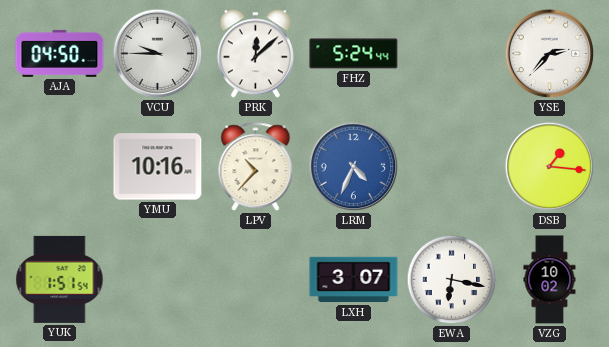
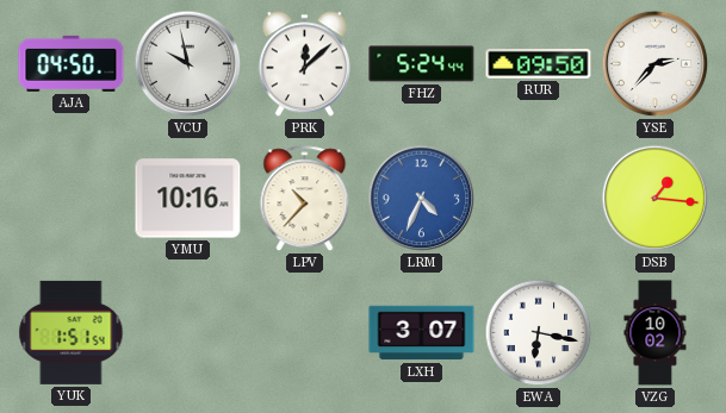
VCU: 9:45 -> 9:58 (188, 64)
RUR: none -> 09:50 (539, 64)
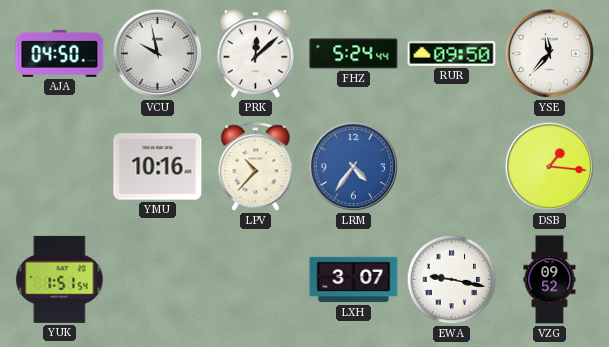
YSE: 2:37 -> 11:37 (550, 54)
LRM: 4:34 -> 4:36 (354, 167)
EWA: 6:17 -> 9:17 (452, 280)
VZG: 10:02 -> 09:52 (550, 280)
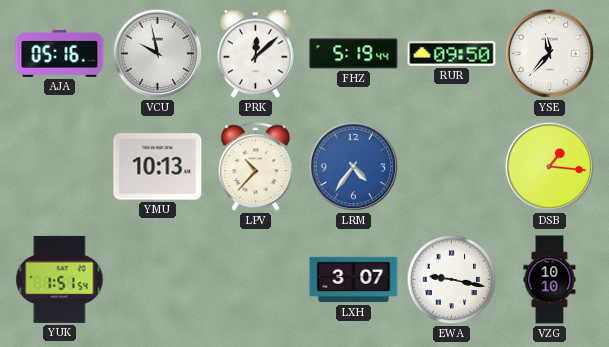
AJA: 04:50 -> 05:16 (60, 53)
FHZ: 5:24 -> 5:19 (354, 54)
YMU: 10:16 -> 10:13 (158, 167)
VZG: 09:52 -> 10:10 (550, 280)
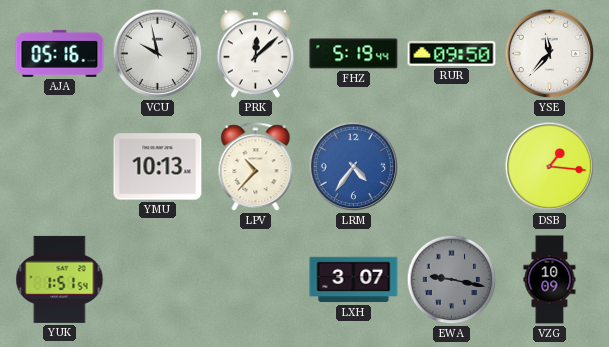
EWA dial: white -> grey (452, 280)
VZG: 10:10 -> 10:09 (550, 280)
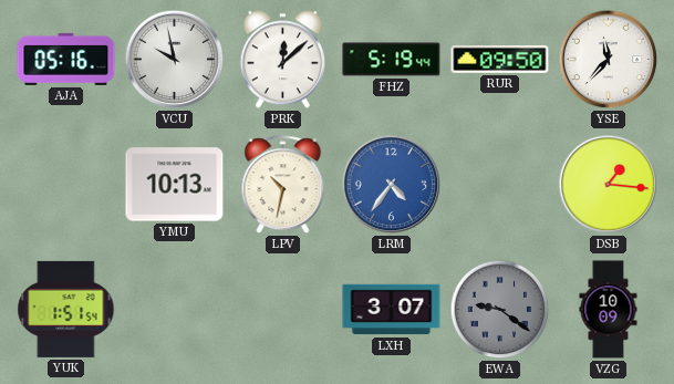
LPV: 10:37 -> 10:32 (283, 185)
EWA: 9:17 -> 9:21 (500, 310)
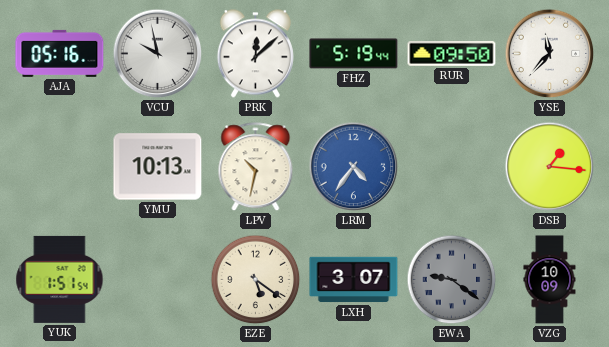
EZE: none -> 5:21 (256, 280)
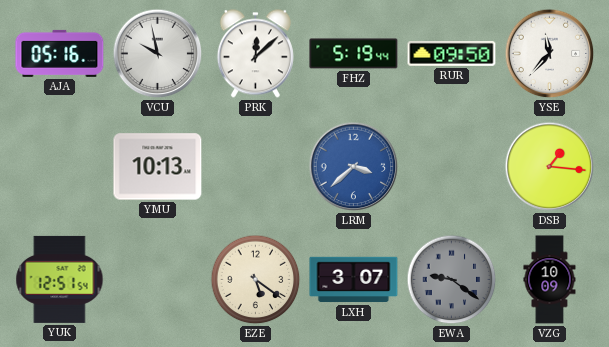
LPV: 10:32 -> none (256, 167)
LRM: 4:36 -> 3:38 (354, 167)
YUK: 1:51 -> 12:51 (60, 279)
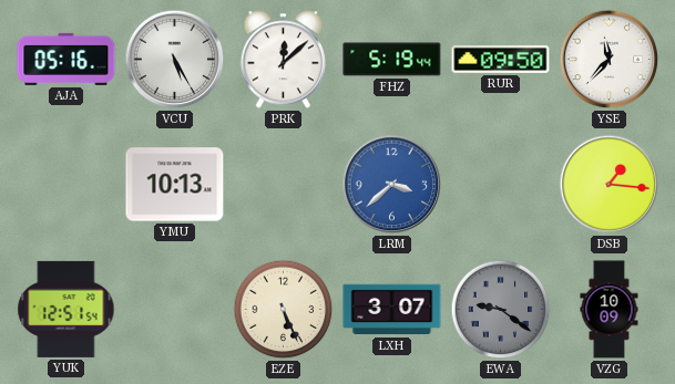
VCU: 9:58 -> 5:25 (175, 60)
EZE: 5:21 -> 5:26 (284, 310)
